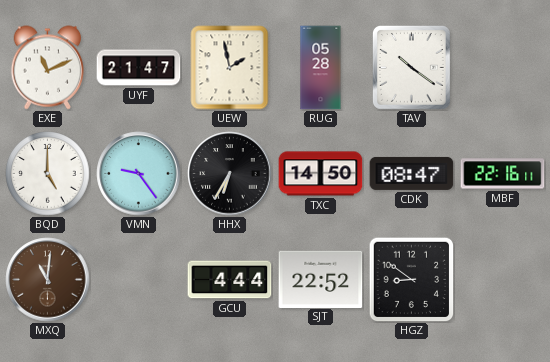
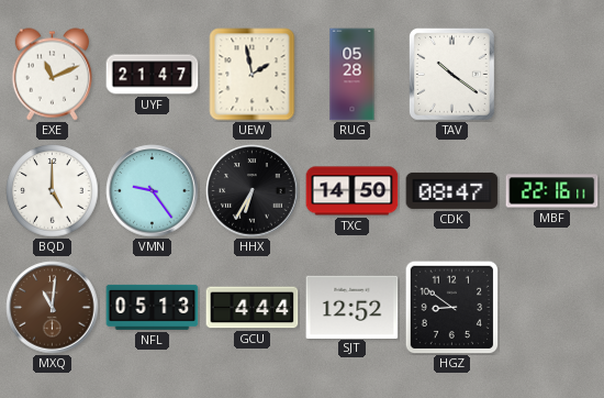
NFL: none -> 05:13 (153, 307)
SJT: 22:52 -> 12:52 (353, 307)
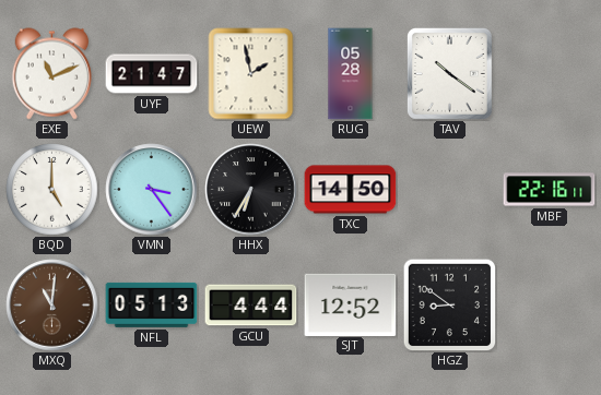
VMN: 9:24 -> 3:24 (152, 190)
CDK: 08:47 -> none (452, 190)
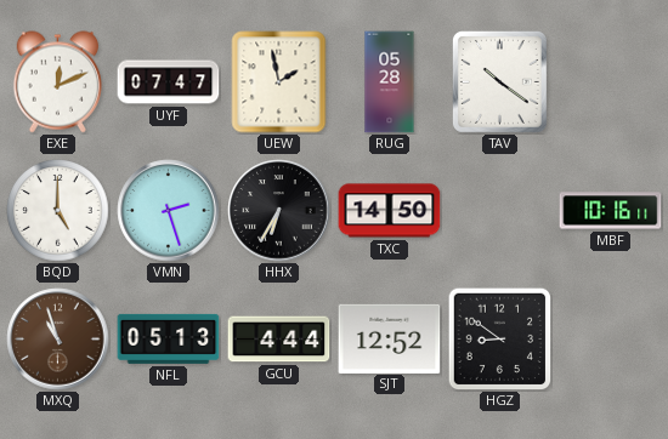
EXE: 11:11 -> 12:11 (58, 82)
UYF: 21:47 -> 07:47 (169, 82)
VMN: 3:24 -> 2:27 (169, 211)
MBF: 22:16 -> 10:16 (611, 211)
MXQ: 11:01 -> 10:57 (58, 340)
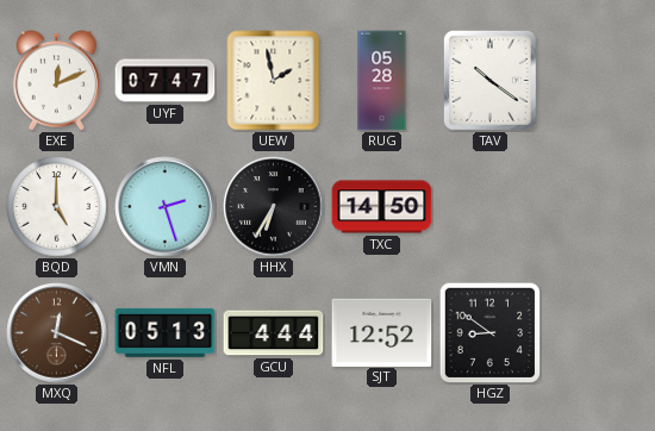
MBF: 10:16 -> none (611, 211)
MXQ: 10:57 -> 12:19 (57, 333)
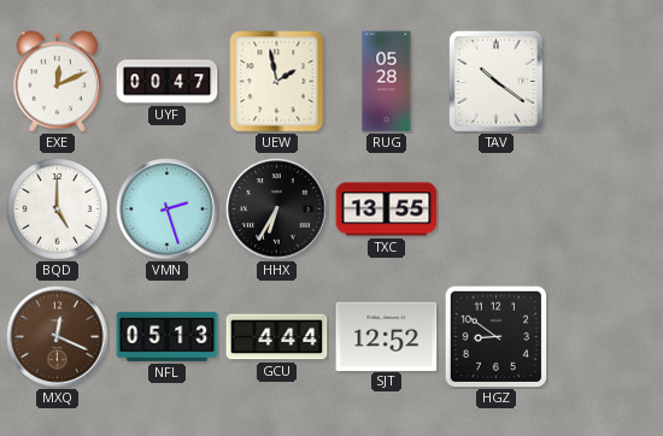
UYF: 07:47 -> 00:47 (168, 82)
TXC: 14:50 -> 13:55 (387, 210)
